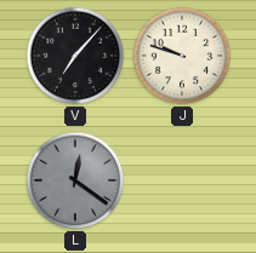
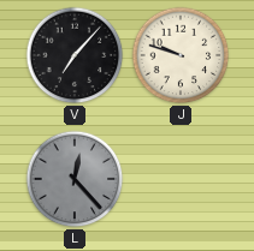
L: 12:21 -> 12:23 (75, 179)
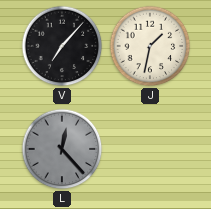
J: 9:48 -> 1:32 (150, 46)
